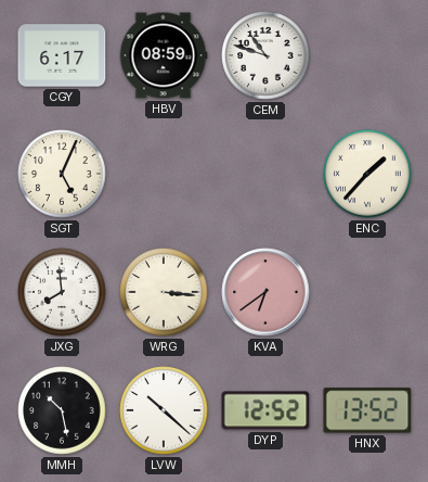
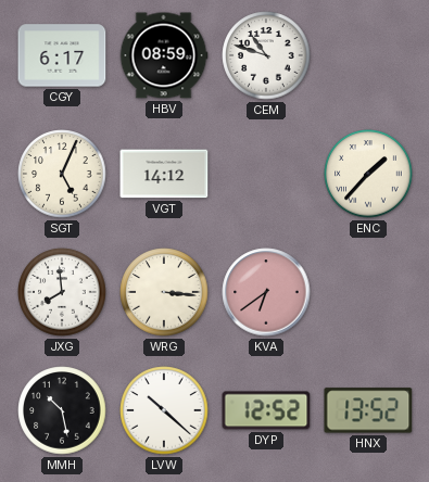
VGT: none -> 14:12 (164, 174)
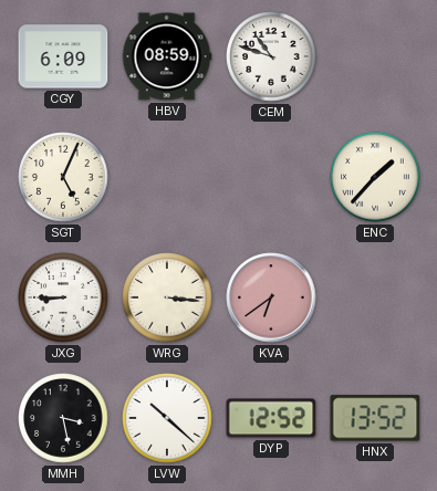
CGY: 6:17 -> 6:09 (63, 56)
VGT: 14:12 -> none (164, 174)
JXG: 7:59 -> 8:45 (63, 297)
MMH: 10:28 -> 3:28 (63, 418)
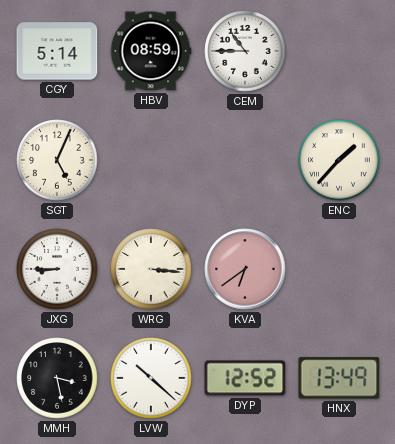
CGY: 6:09 -> 5:14 (57, 51)
CEM: 10:48 -> 10:45 (245, 51)
HNX: 13:52 -> 13:49 (339, 378)
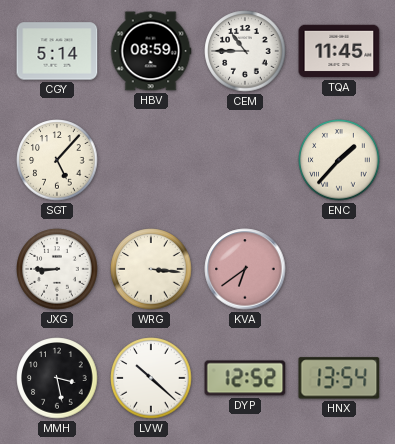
TQA: none -> 11:45 (339, 51)
SGT: 5:04 -> 5:07 (57, 160)
HNX: 13:49 -> 13:54 (339, 378)
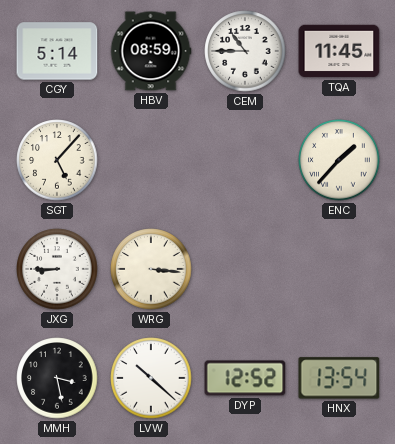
KVA: 6:39 -> none (245, 269)
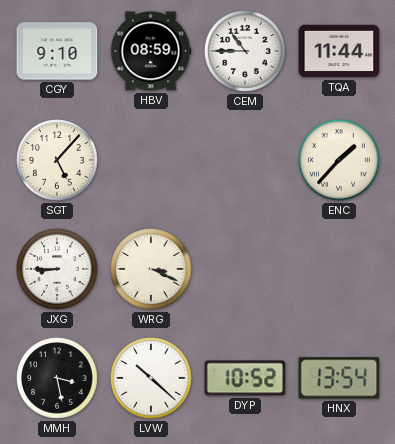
CGY: 5:14 -> 9:10 (57, 51)
TQA: 11:45 -> 11:44 (339, 51)
WRG: 3:16 -> 3:19 (151, 269)
DYP: 12:52 -> 10:52 (245, 378)
